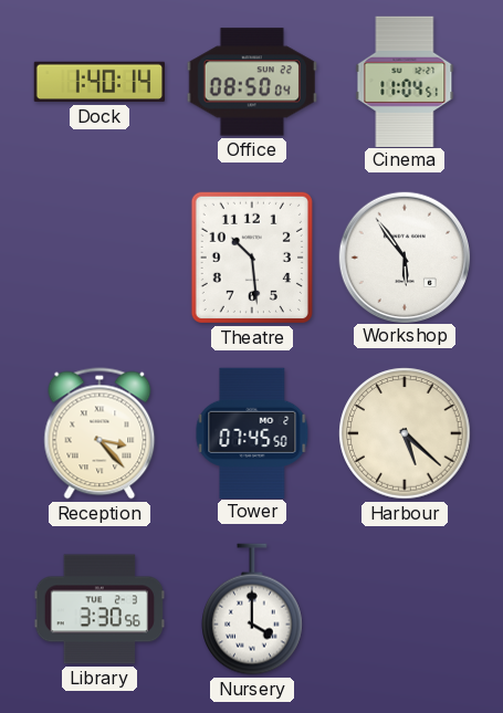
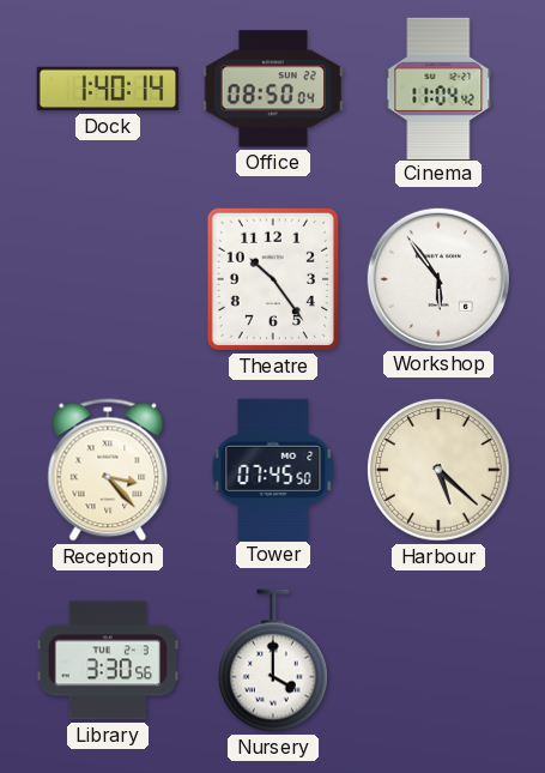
Cinema: 11:04:51 -> 11:04:42 (438, 87)
Theatre: 10:29 -> 10:24 (273, 279)
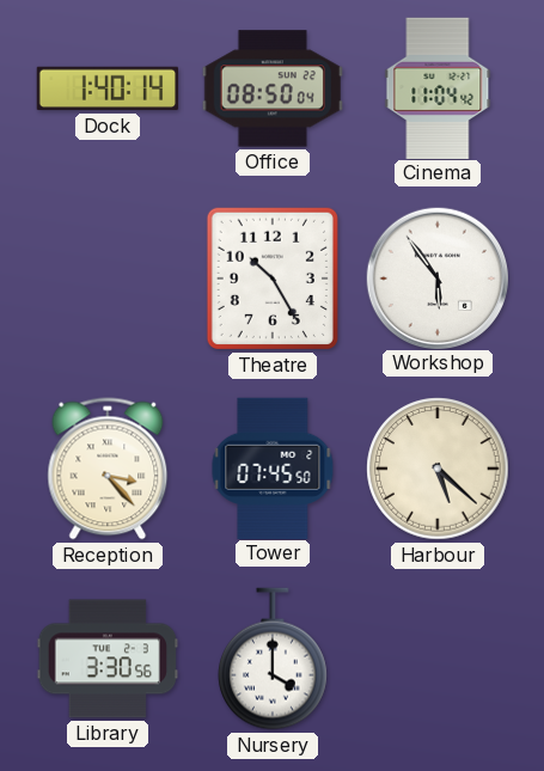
Theatre: 10:24 -> 10:25 (273, 279)
